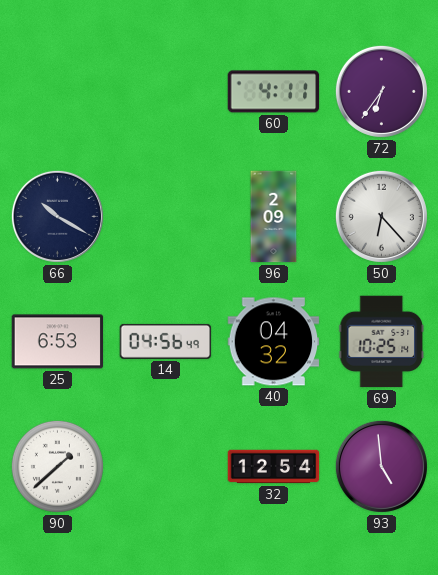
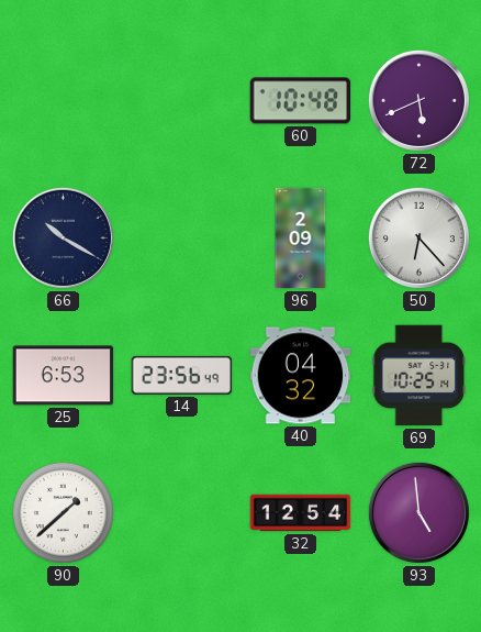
60: 4:11 -> 10:48 (301, 101)
72: 6:36 -> 5:41 (418, 100)
14: 04:56 -> 23:56 (182, 375)
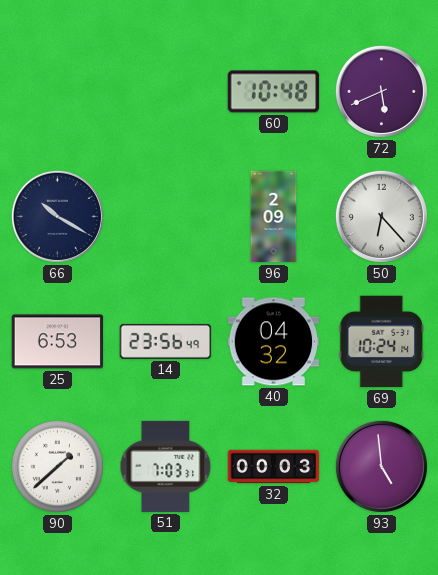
69: 10:25 -> 10:24 (382, 342)
51: none -> 7:03 (166, 466)
32: 12:54 -> 00:03 (274, 467)
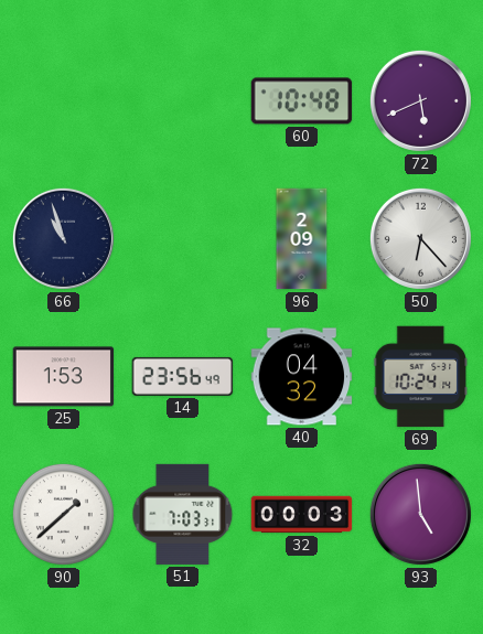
66: 10:20 -> 10:57 (63, 238)
25: 6:53 -> 1:53 (64, 377)
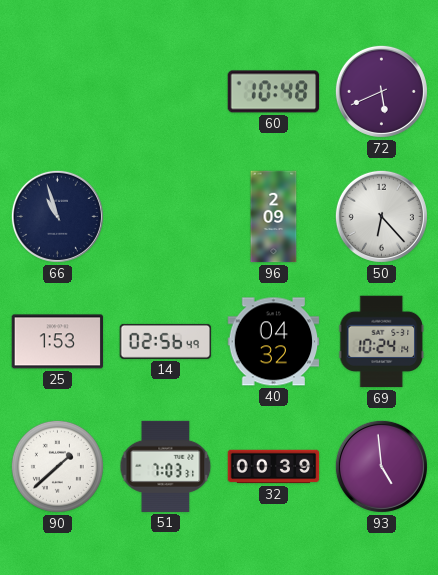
14: 23:56 -> 02:56 (166, 341)
32: 00:03 -> 00:39 (274, 467)
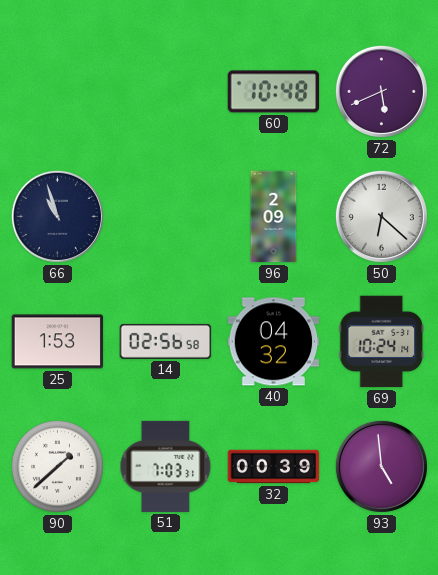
50: 6:23 -> 6:22 (381, 216)
14: 02:56:49 -> 02:56:58 (166, 341)
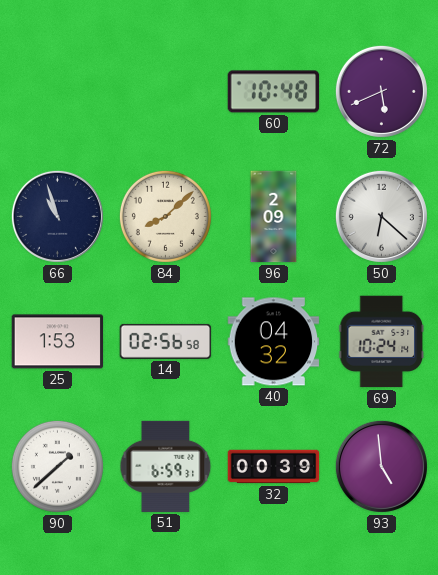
84: none -> 8:08 (165, 216)
51: 7:03 -> 6:59 (166, 466)
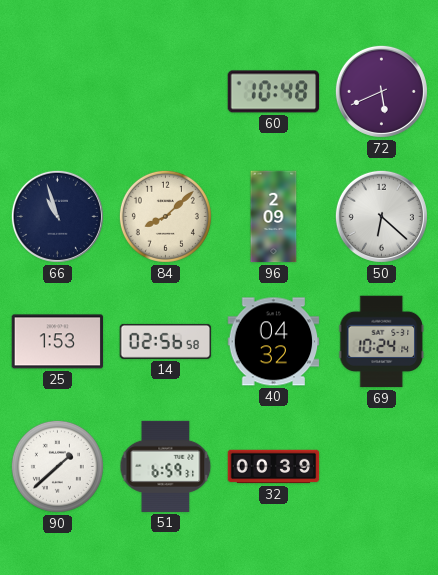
93: 4:59 -> none (381, 466)
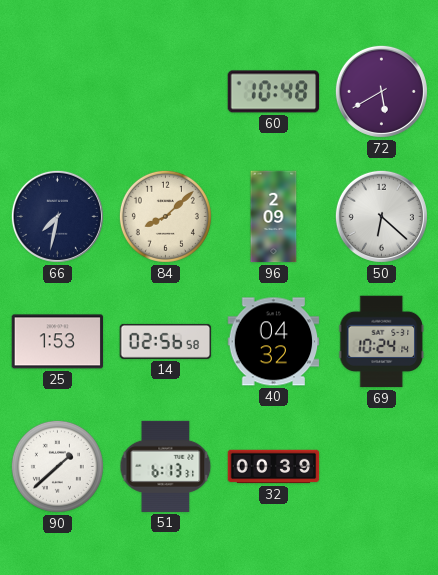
72: 5:41 -> 5:40 (381, 91)
66: 10:57 -> 7:32 (57, 216)
51: 6:59 -> 6:13 (166, 466)
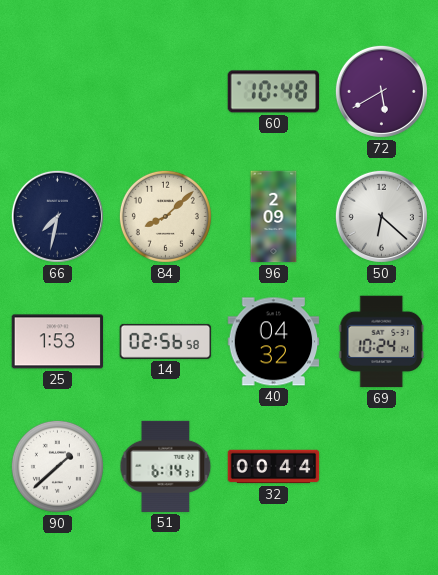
51: 6:13 -> 6:14 (166, 466)
32: 00:39 -> 00:44 (274, 467)
